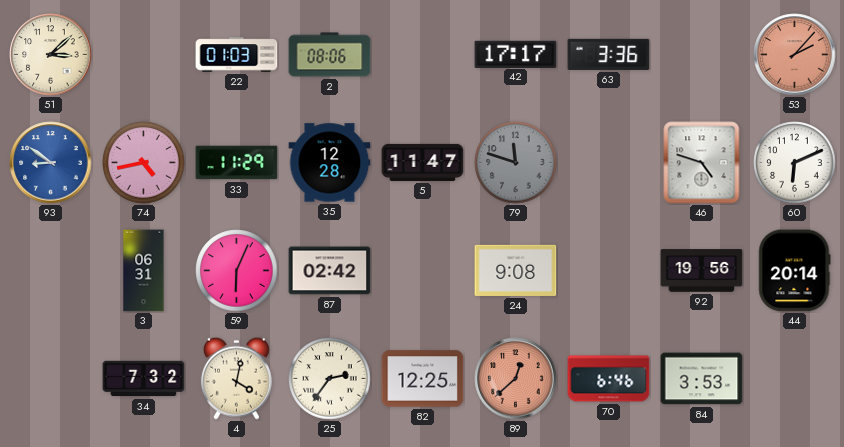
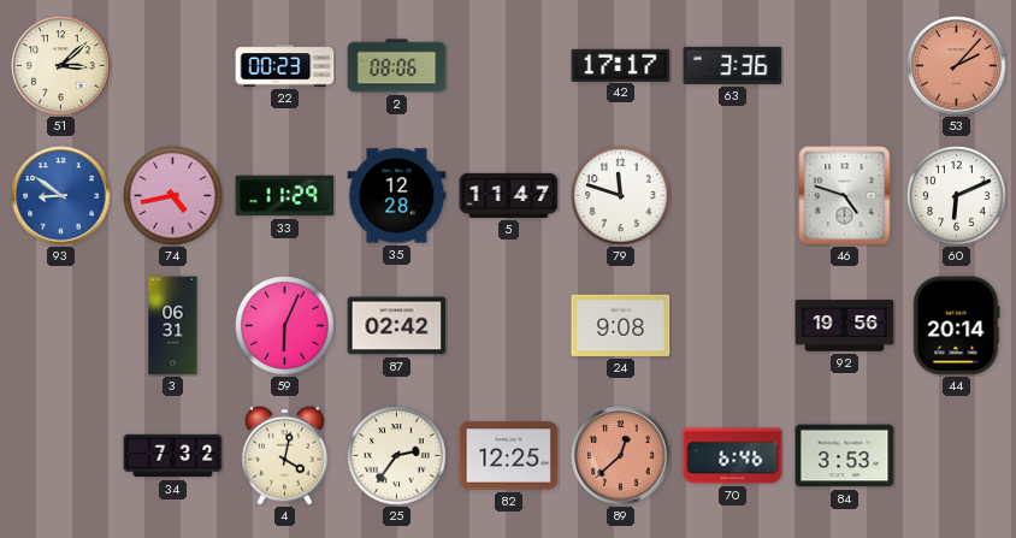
22: 01:03 -> 00:23 (285, 66)
79 dial: grey -> white (621, 196)
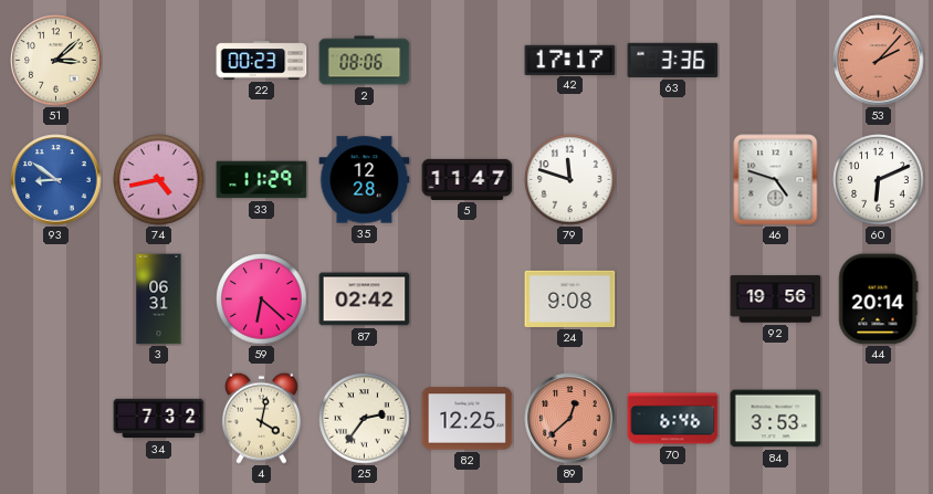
59: 6:04 -> 6:22 (262, 299)
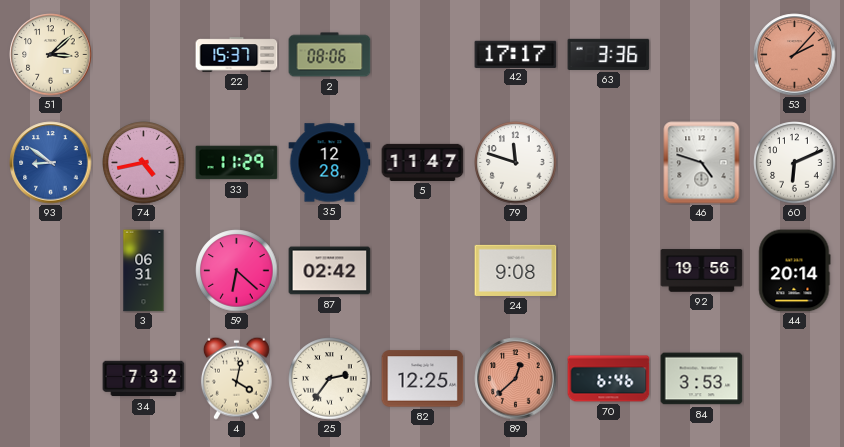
22: 00:23 -> 15:37 (237, 55)
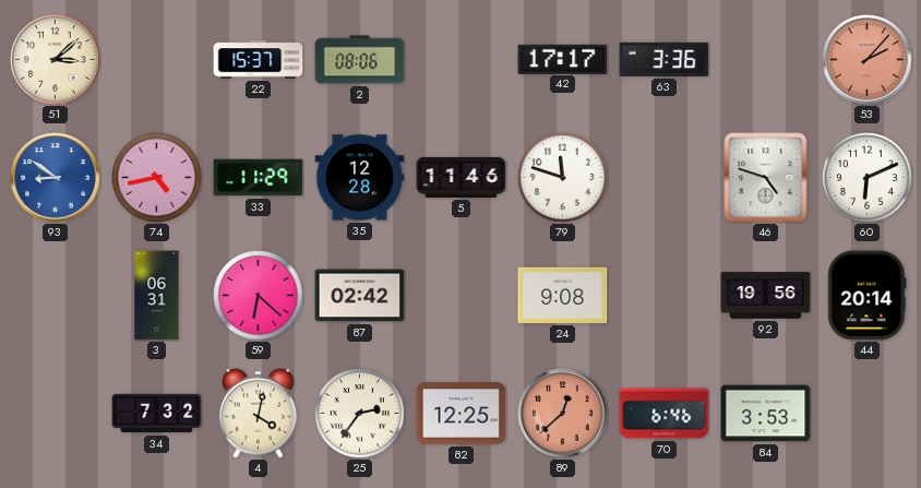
5: 11:47 -> 11:46 (462, 177)
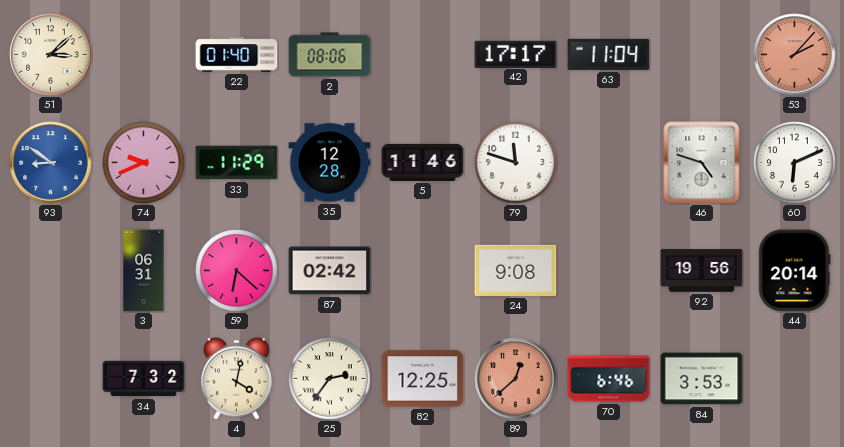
22: 15:37 -> 01:40 (237, 55)
63: 3:36 -> 11:04 (609, 54)
74: 4:43 -> 9:41 (144, 163)
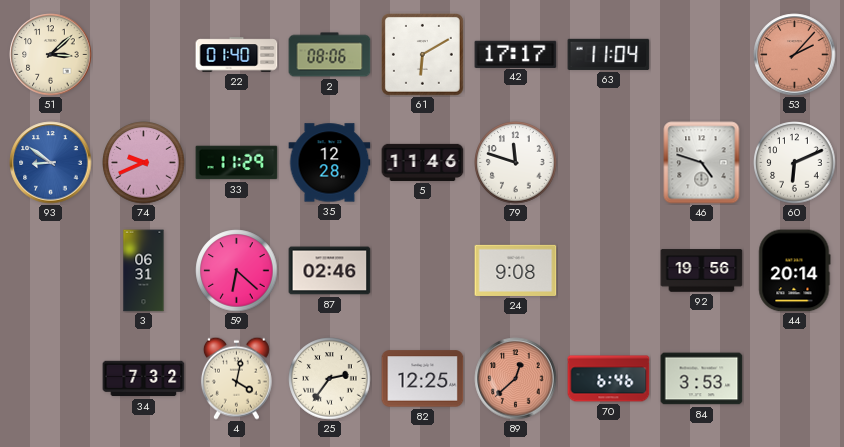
61: none -> 6:10 (422, 54)
87: 02:42 -> 02:46 (330, 271)
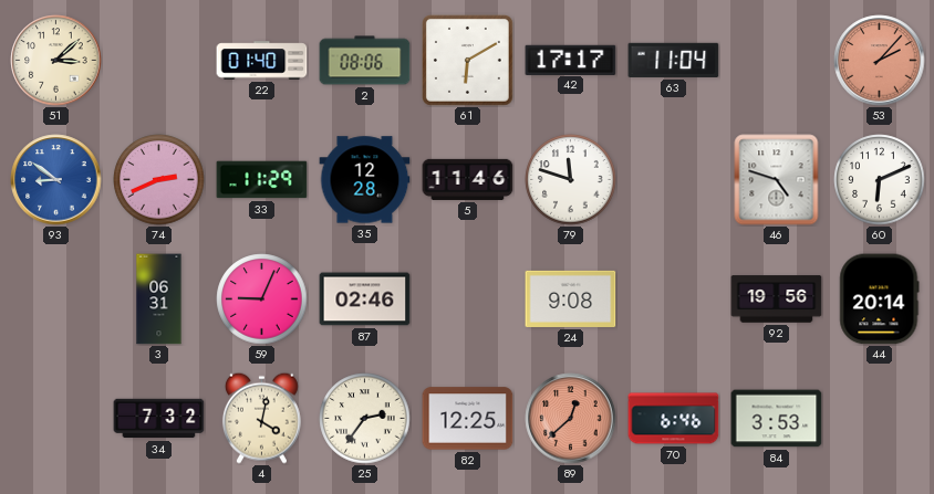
74: 9:41 -> 2:41 (159, 180)
59: 6:22 -> 9:04 (262, 299)
